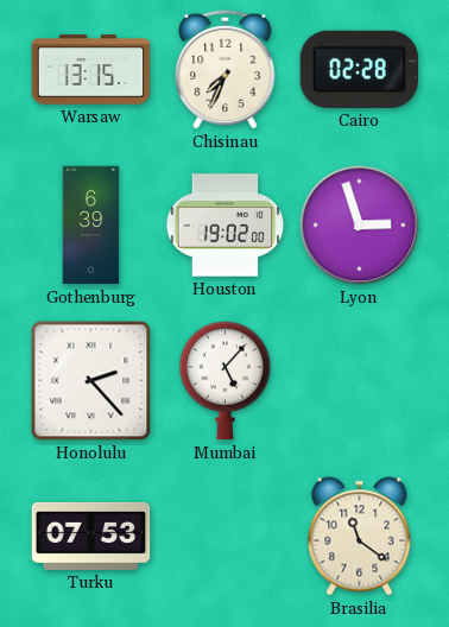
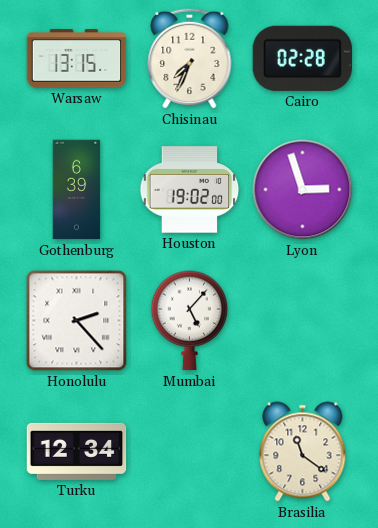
Turku: 07:53 -> 12:34 (77, 451)
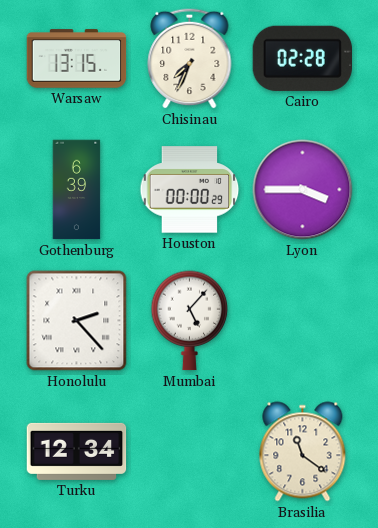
Houston: 19:02 -> 00:00 (190, 190)
Lyon: 2:57 -> 3:45 (303, 190)
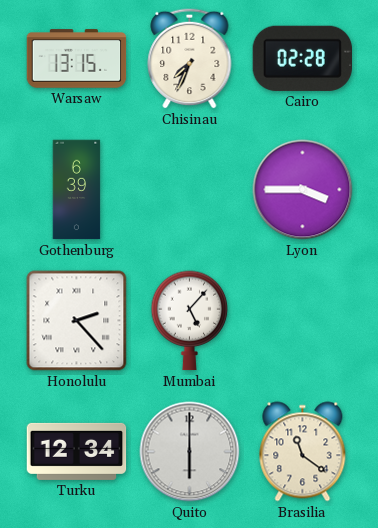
Houston: 00:00 -> none (190, 190)
Quito: none -> 6:00 (190, 452)
